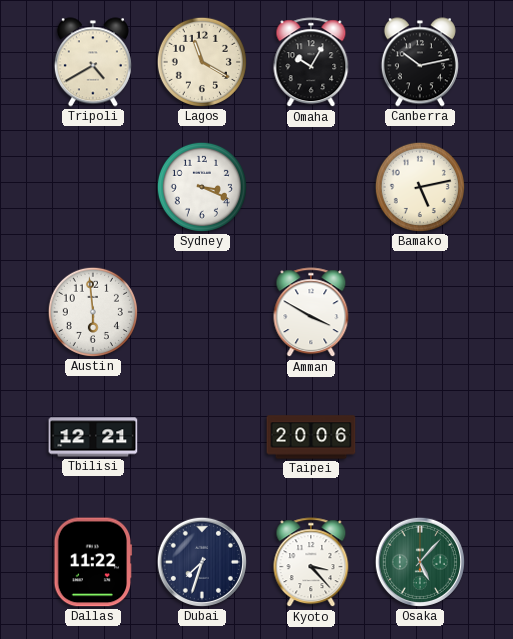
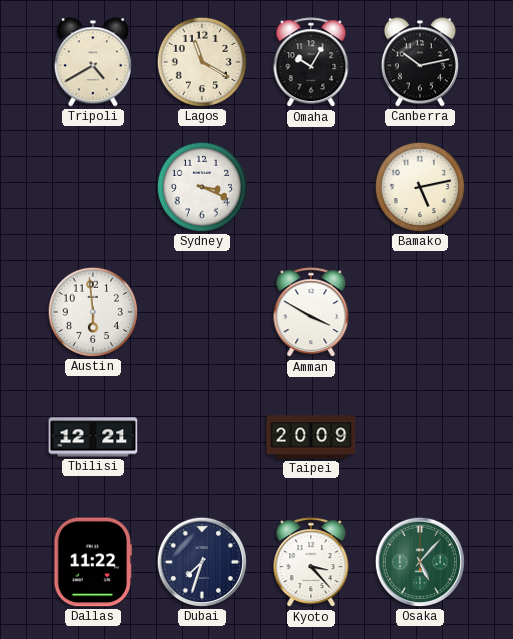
Taipei: 20:06 -> 20:09 (311, 437)
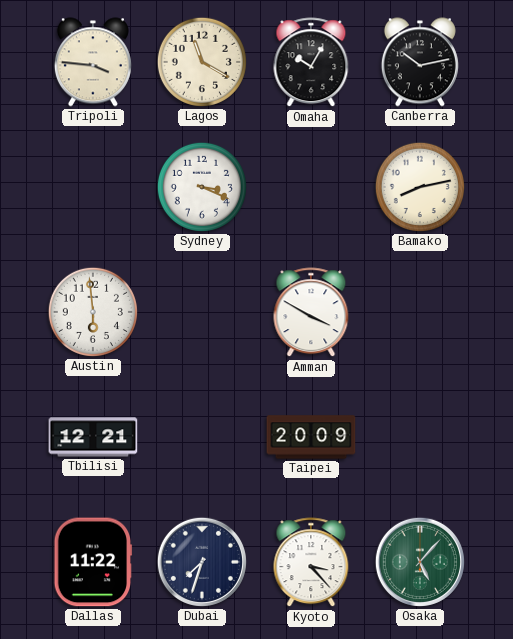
Tripoli: 4:40 -> 3:46 (93, 62)
Bamako: 5:13 -> 8:13 (420, 187)
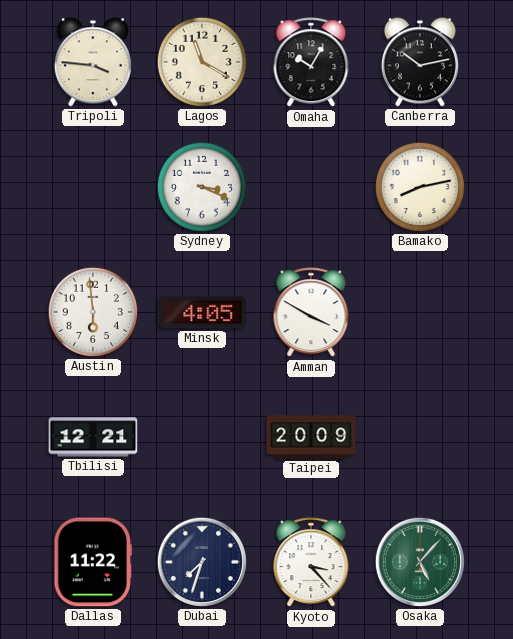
Minsk: none -> 4:05 (202, 312)
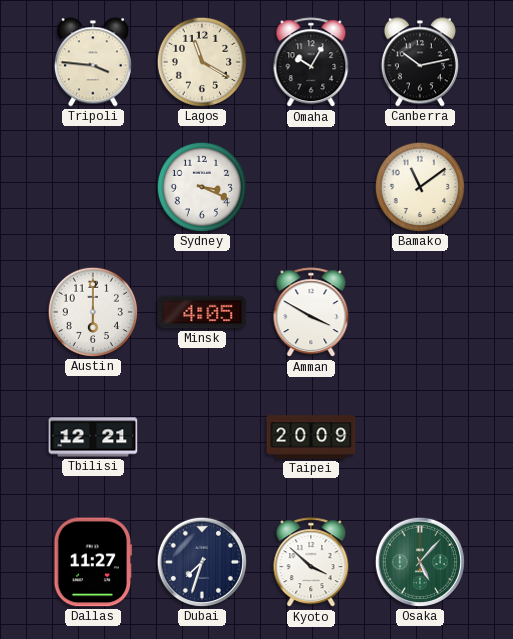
Bamako: 8:13 -> 11:09 (420, 187)
Austin: 5:59 -> 6:00 (93, 312)
Dallas: 11:22 -> 11:27 (93, 562)
Kyoto: 3:23 -> 3:52 (311, 563)
